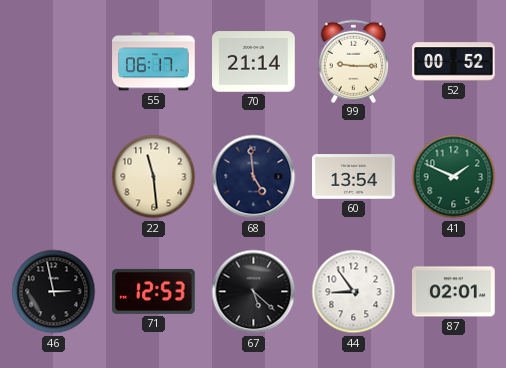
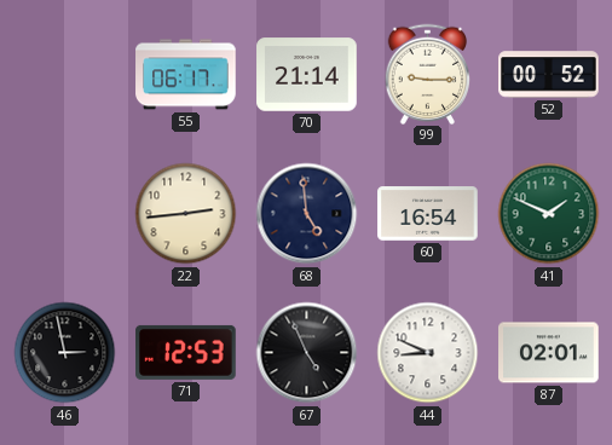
22: 11:29 -> 2:44 (186, 214)
60: 13:54 -> 16:54 (428, 214)
67: 5:22 -> 4:56 (307, 353)
44: 8:54 -> 8:49 (428, 353)
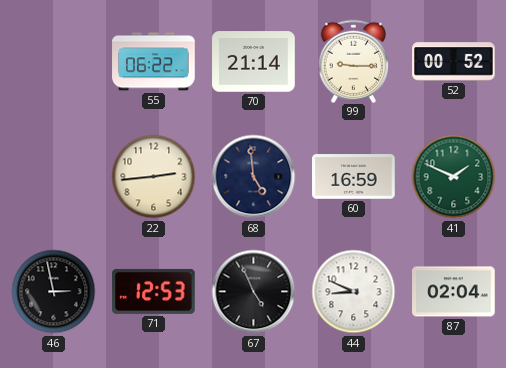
55: 06:17 -> 06:22 (154, 62)
60: 16:54 -> 16:59 (354, 177)
87: 02:01 -> 02:04 (454, 292)
